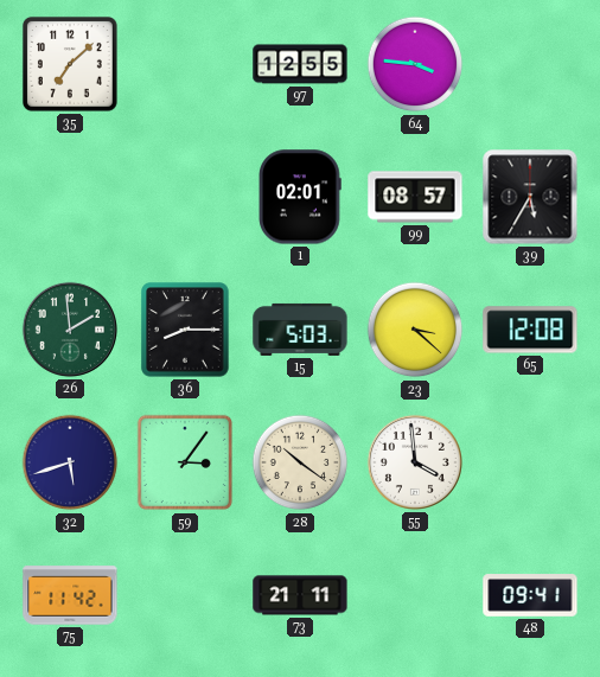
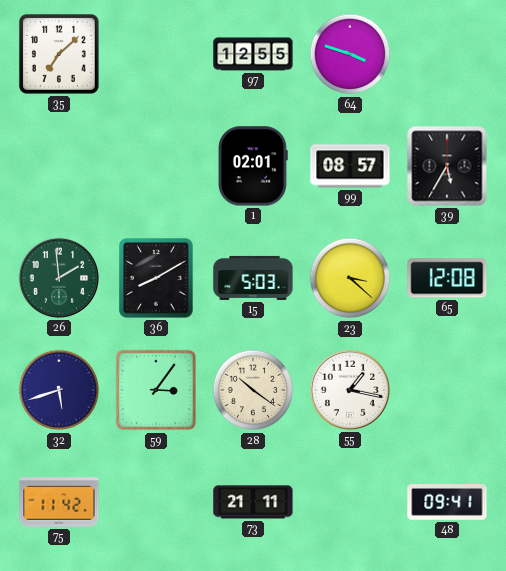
64: 3:46 -> 3:48 (350, 54)
36: 8:15 -> 8:10 (156, 278)
55: 3:59 -> 1:17 (350, 390)
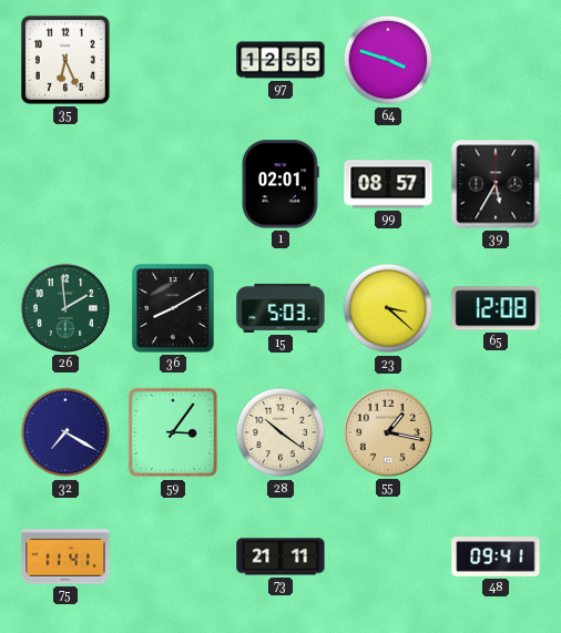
35: 7:08 -> 6:26 (65, 60)
32: 5:42 -> 7:20 (65, 432)
55 dial: white -> champagne (388, 432)
75: 11:42 -> 11:41 (65, 557)
